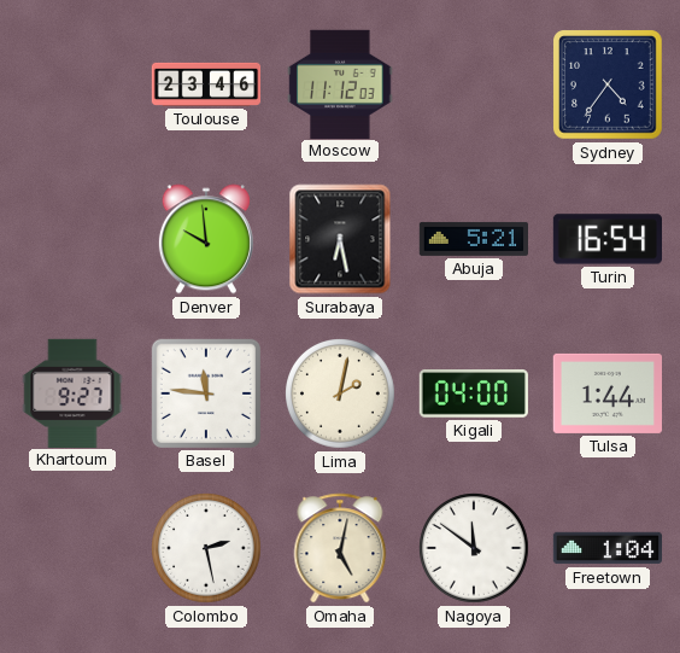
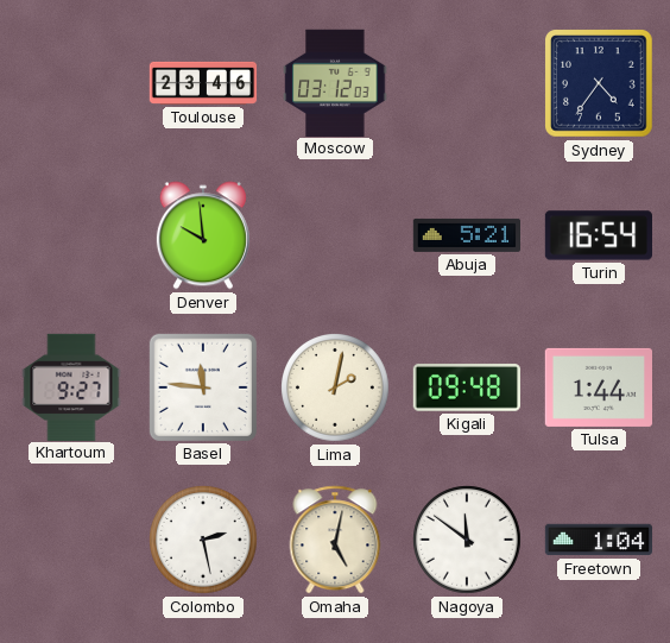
Moscow: 11:12 -> 03:12 (335, 82)
Surabaya: 6:28 -> none (340, 239)
Kigali: 04:00 -> 09:48 (466, 387)
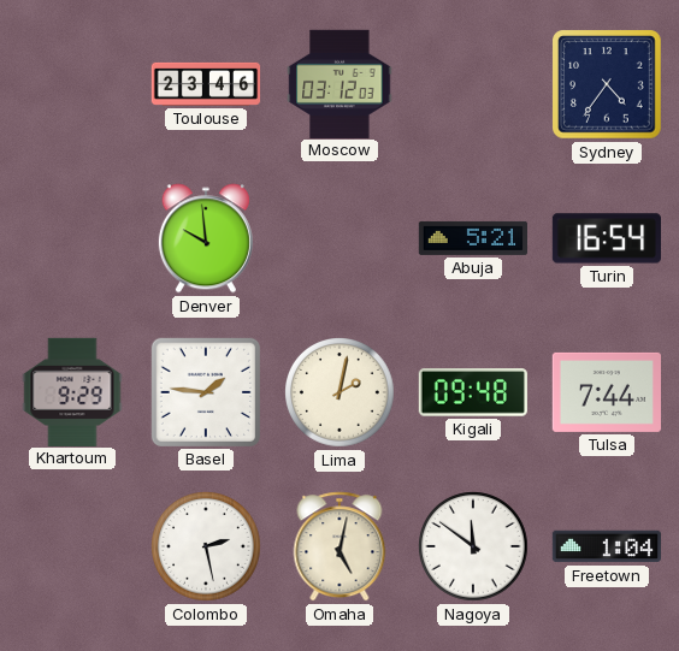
Khartoum: 9:27 -> 9:29 (72, 391)
Basel: 11:46 -> 1:46 (206, 392)
Tulsa: 1:44 -> 7:44 (606, 392)
